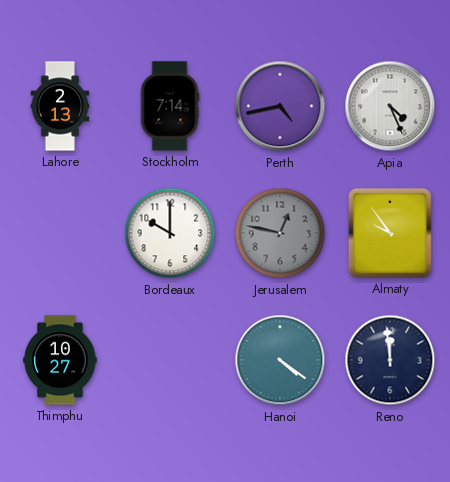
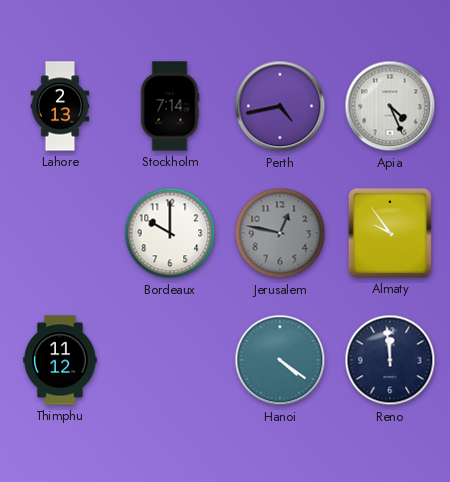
Thimphu: 10:27 -> 11:12 (60, 360)
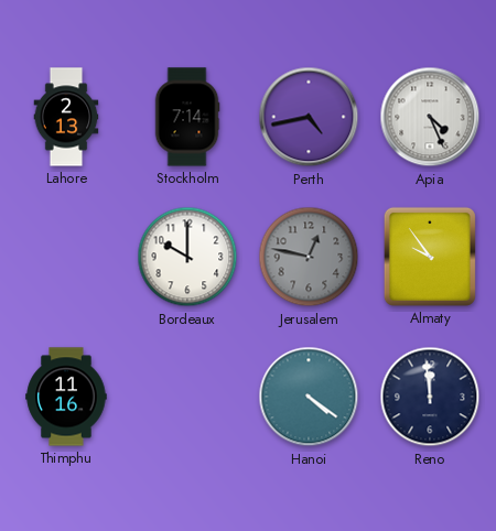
Thimphu: 11:12 -> 11:16 (66, 397)
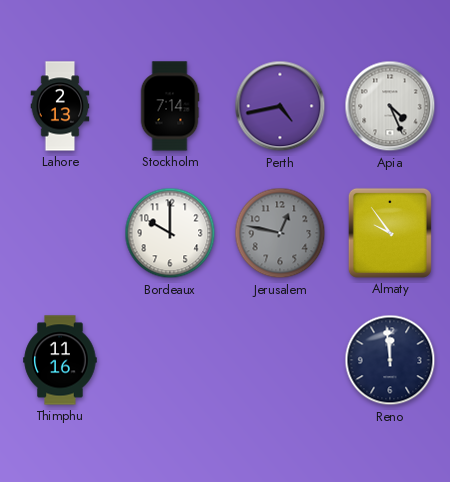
Hanoi: 4:21 -> none (309, 397)
